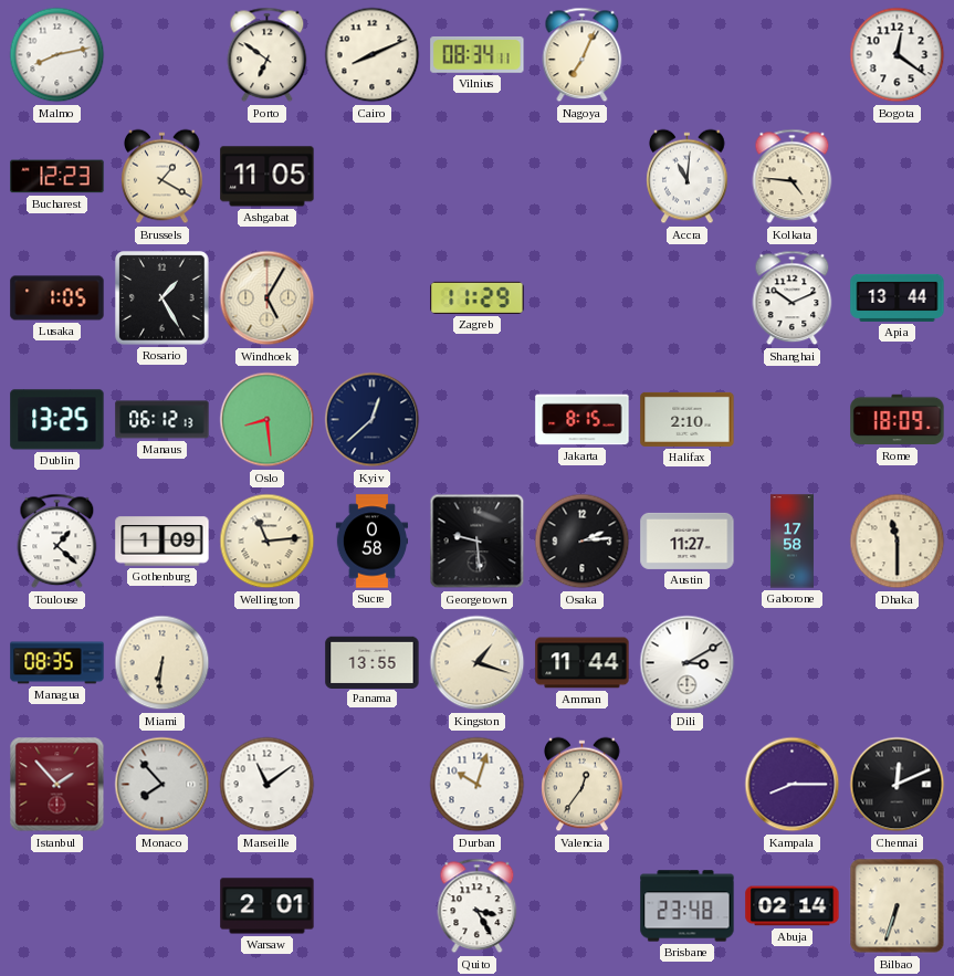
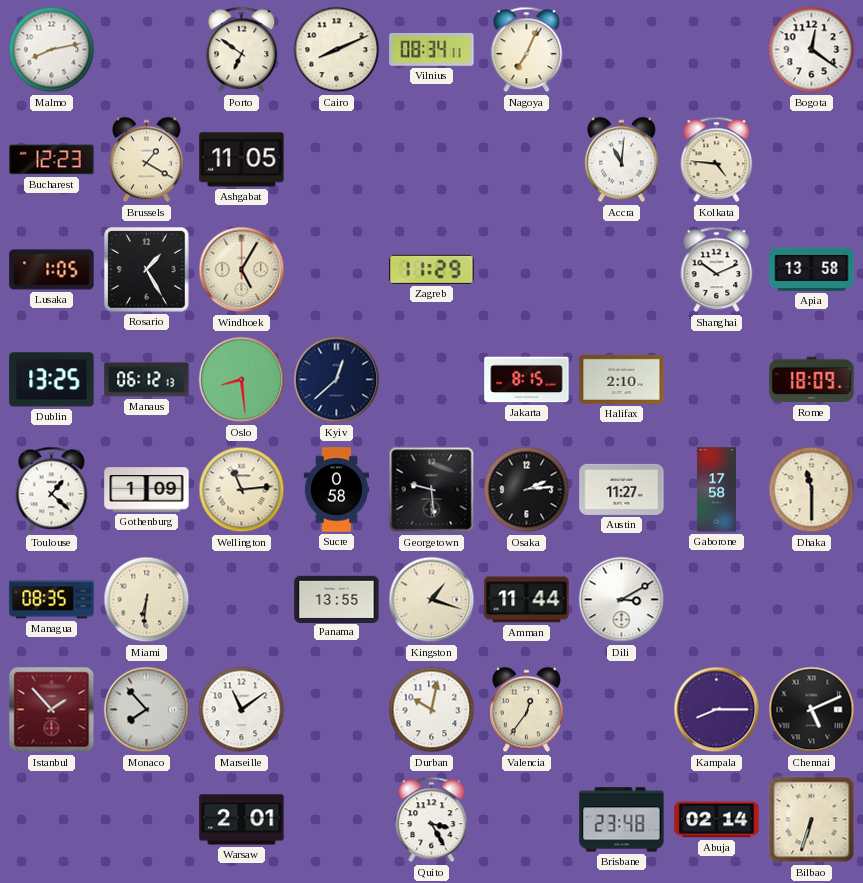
Apia: 13:44 -> 13:58 (812, 269)
Durban: 10:03 -> 10:02 (432, 710)
Chennai: 12:11 -> 5:11 (812, 710)
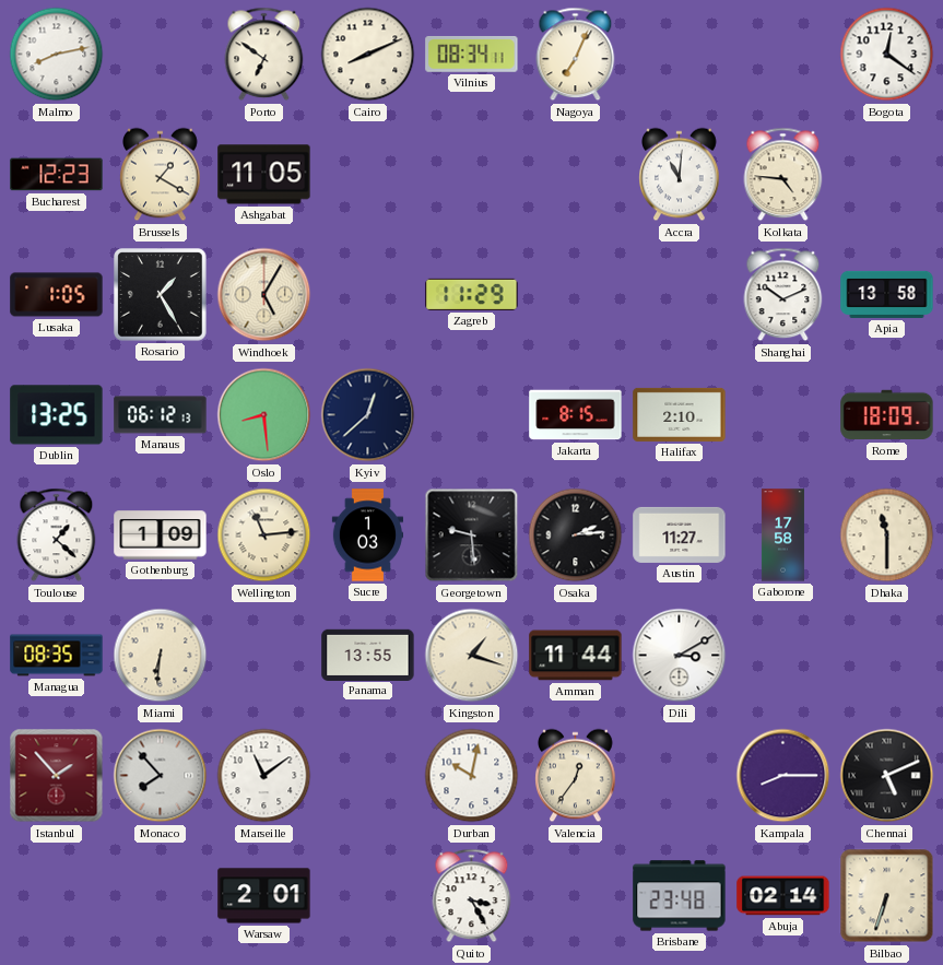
Sucre: 0:58 -> 1:03 (367, 536)
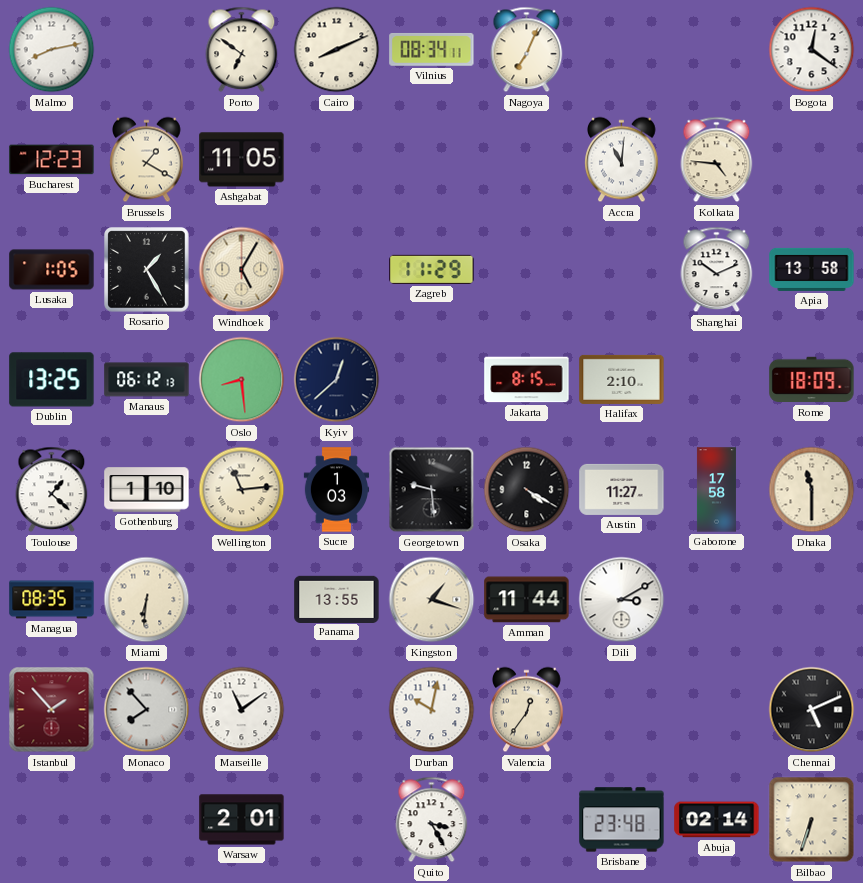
Gothenburg: 1:09 -> 1:10 (147, 490)
Osaka: 2:14 -> 4:20 (527, 490)
Kampala: 8:15 -> none (783, 776)
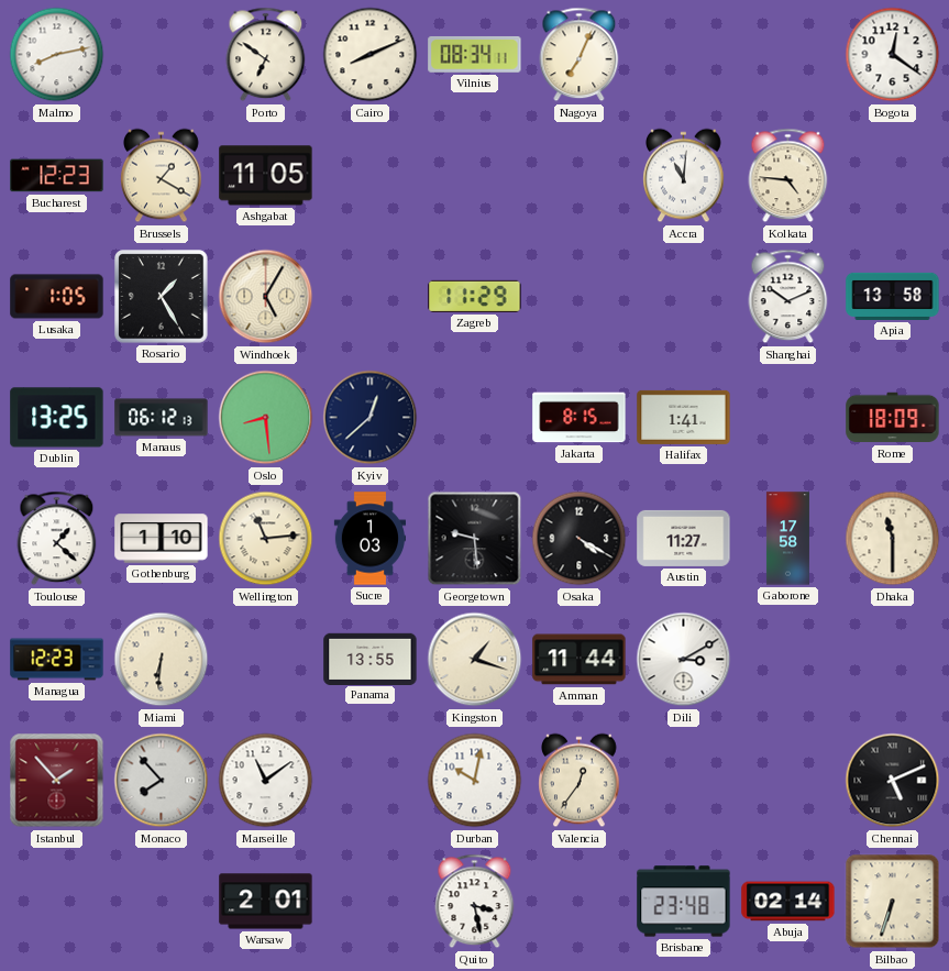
Halifax: 2:10 -> 1:41 (684, 417)
Managua: 08:35 -> 12:23 (57, 660)
Quito: 3:25 -> 3:28 (475, 902)
